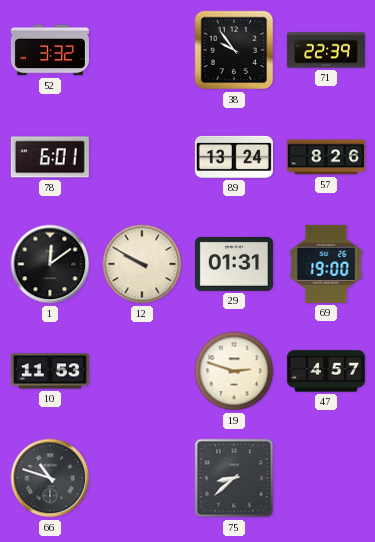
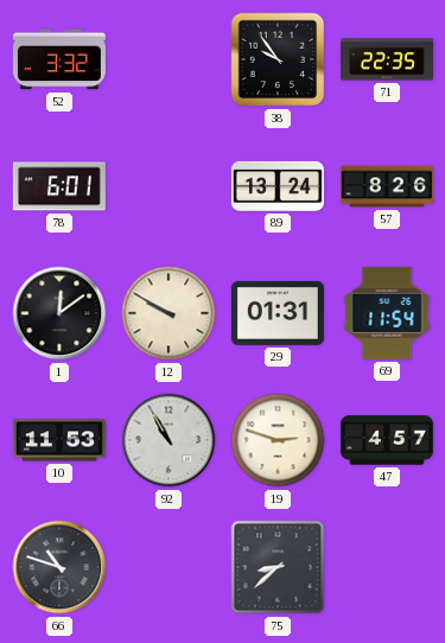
71: 22:39 -> 22:35 (387, 59)
69: 19:00 -> 11:54 (387, 313)
92: none -> 10:55 (169, 440)
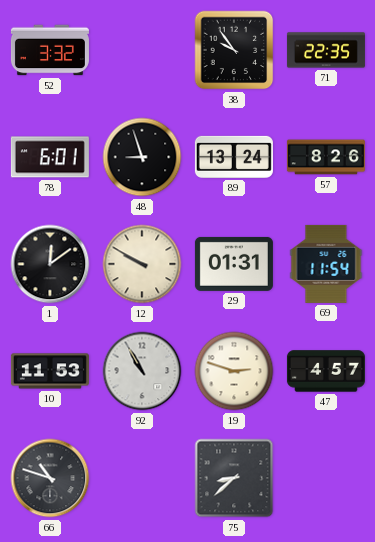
48: none -> 8:57 (142, 157)
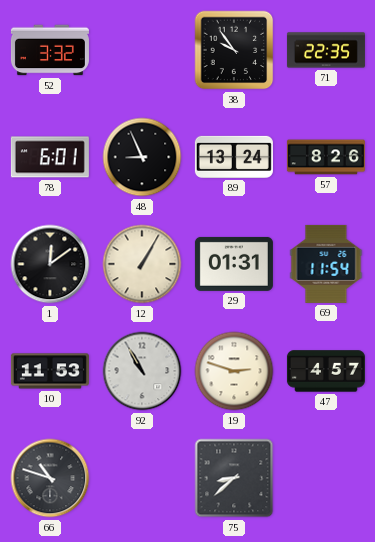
48: 8:57 -> 8:56 (142, 157)
12: 9:50 -> 1:05 (142, 264)
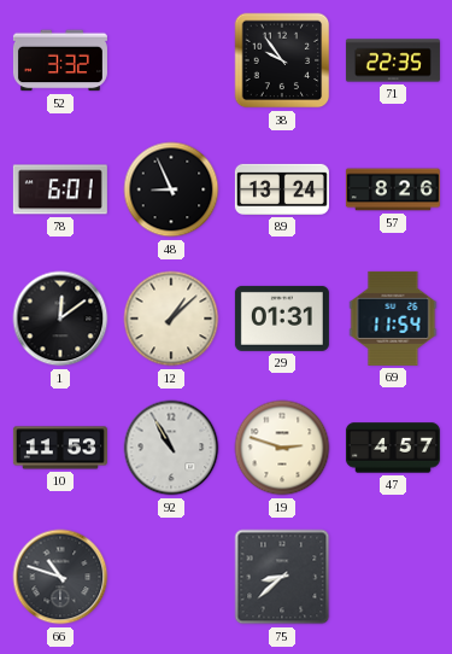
12: 1:05 -> 1:08 (171, 319)
